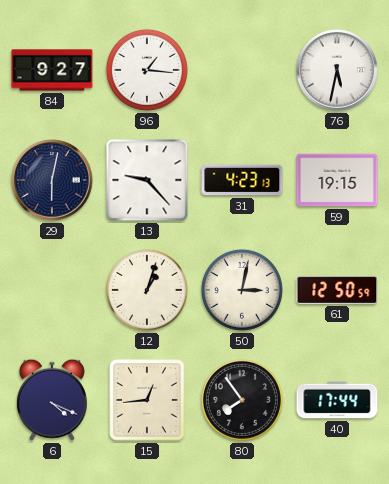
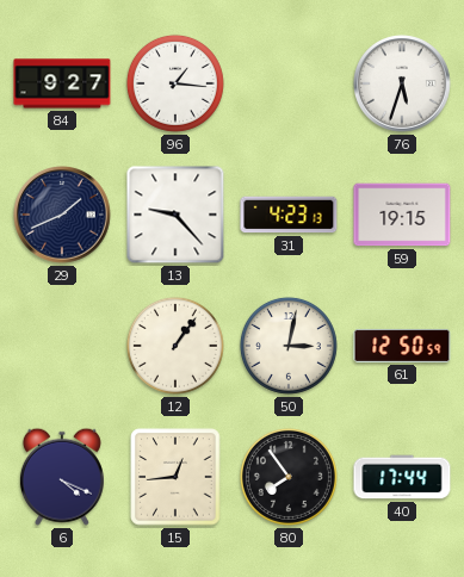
76: 5:32 -> 5:33 (402, 83)
29: 6:02 -> 1:41 (62, 215)
12: 1:03 -> 1:06 (175, 346)
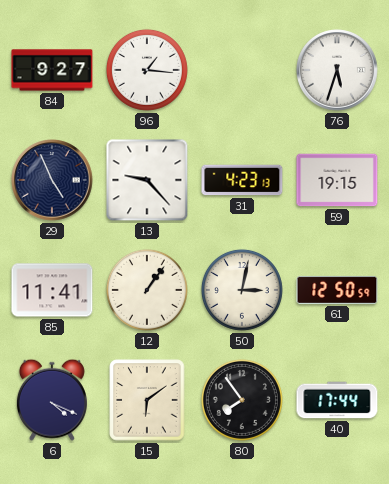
29: 1:41 -> 4:56 (52, 180)
85: none -> 11:41 (52, 290)
15: 12:44 -> 6:09 (147, 400)
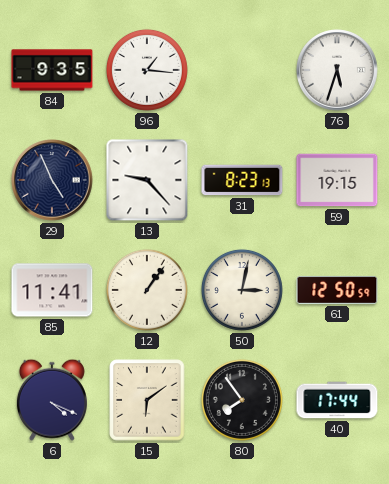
84: 9:27 -> 9:35 (52, 70)
31: 4:23 -> 8:23 (242, 180)
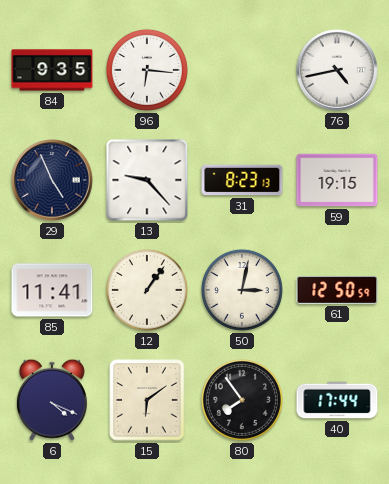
96: 1:16 -> 6:16 (147, 70)
76: 5:33 -> 4:43 (337, 70)
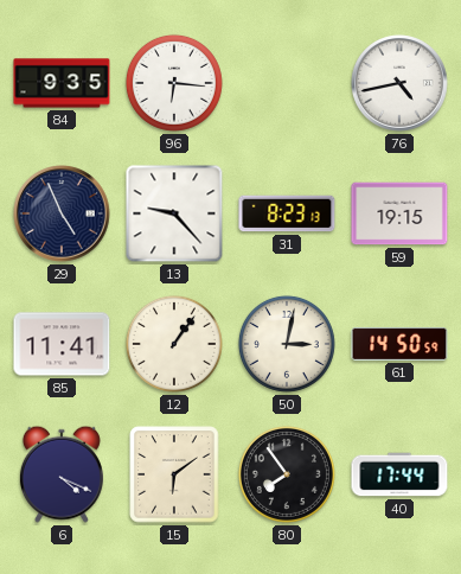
61: 12:50 -> 14:50 (399, 344)
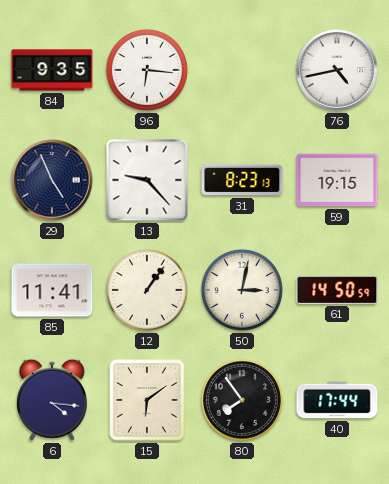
6: 4:19 -> 4:16 (52, 400)
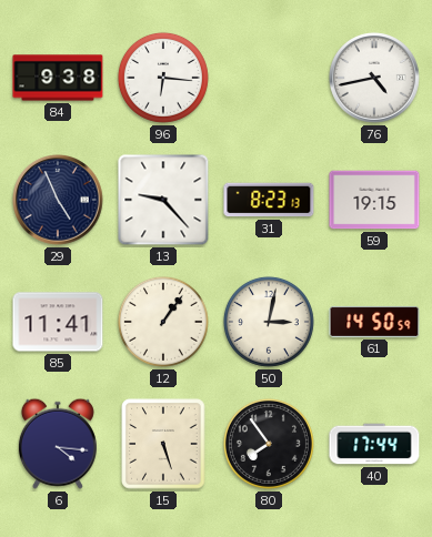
84: 9:35 -> 9:38 (58, 78)
15: 6:09 -> 5:27 (163, 444)
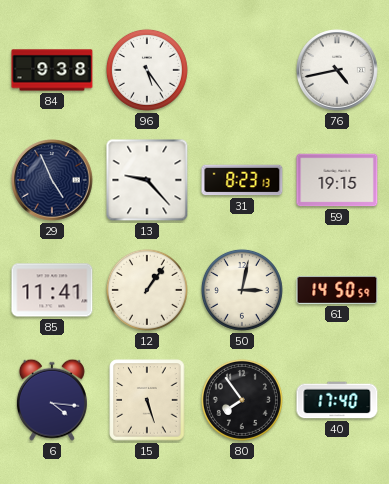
96: 6:16 -> 5:24 (147, 70)
40: 17:44 -> 17:40 (337, 400)
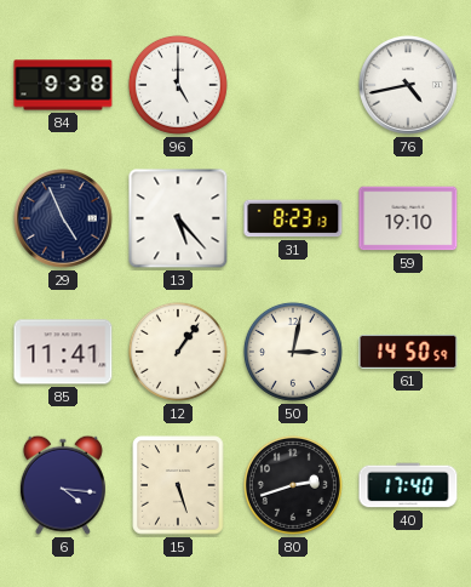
96: 5:24 -> 5:00 (178, 85)
13: 9:23 -> 5:23 (178, 218)
59: 19:15 -> 19:10 (408, 218)
80: 7:54 -> 2:42 (293, 485)
